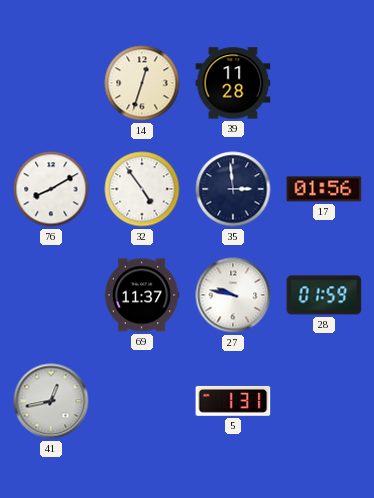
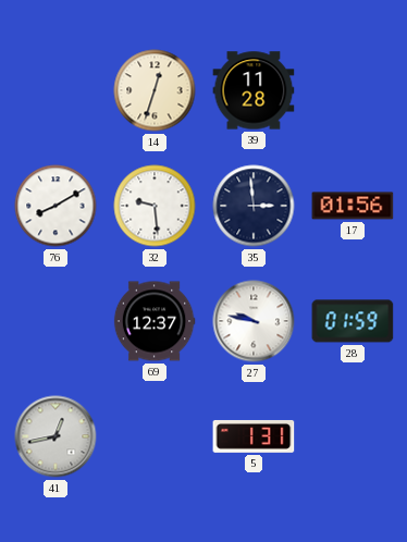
32: 4:54 -> 9:29 (155, 206)
69: 11:37 -> 12:37 (155, 321)
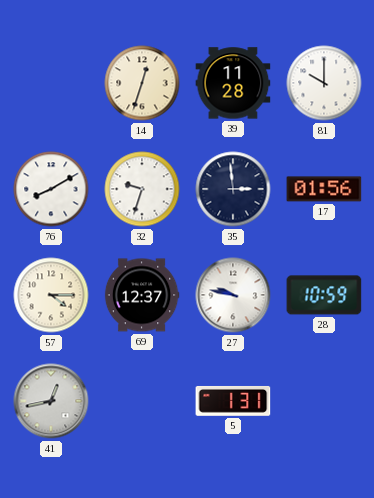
81: none -> 10:00 (324, 83)
32: 9:29 -> 9:33 (142, 189)
57: none -> 4:15 (51, 295)
28: 01:59 -> 10:59 (324, 295)
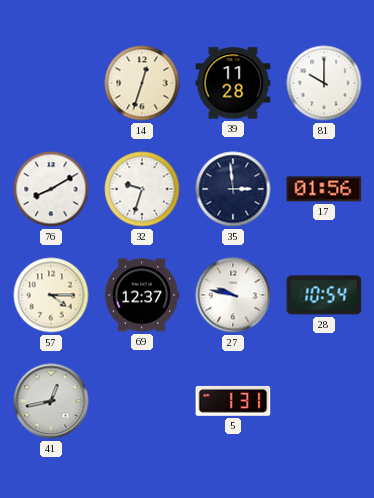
28: 10:59 -> 10:54 (324, 295)
